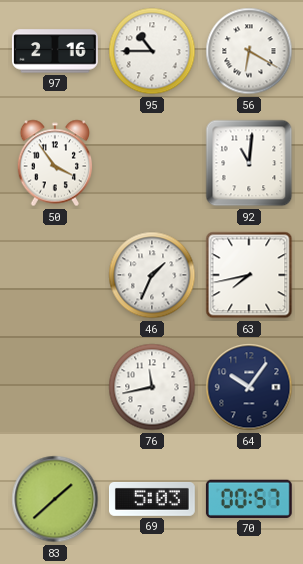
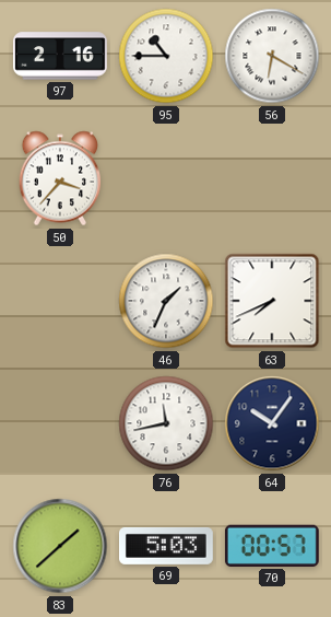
50: 3:54 -> 3:37 (60, 178)
92: 11:01 -> none (249, 163)
63: 7:43 -> 7:41 (272, 301)
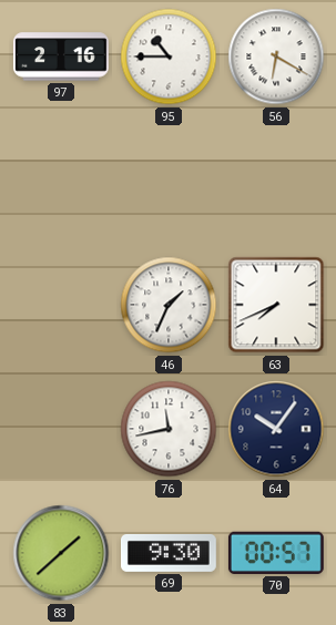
50: 3:37 -> none (60, 178)
69: 5:03 -> 9:30 (170, 553)
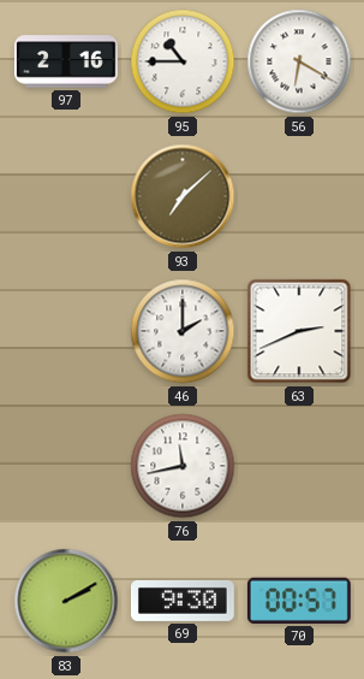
93: none -> 7:08 (183, 196)
46: 1:34 -> 2:00 (183, 331)
63: 7:41 -> 2:41 (299, 331)
64: 10:06 -> none (276, 429)
83: 1:38 -> 2:10 (66, 601)
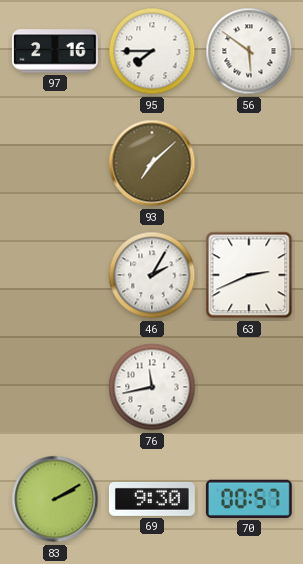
95: 10:45 -> 7:45 (152, 51)
56: 6:20 -> 5:51 (249, 51)
46: 2:00 -> 2:05 (152, 275)
